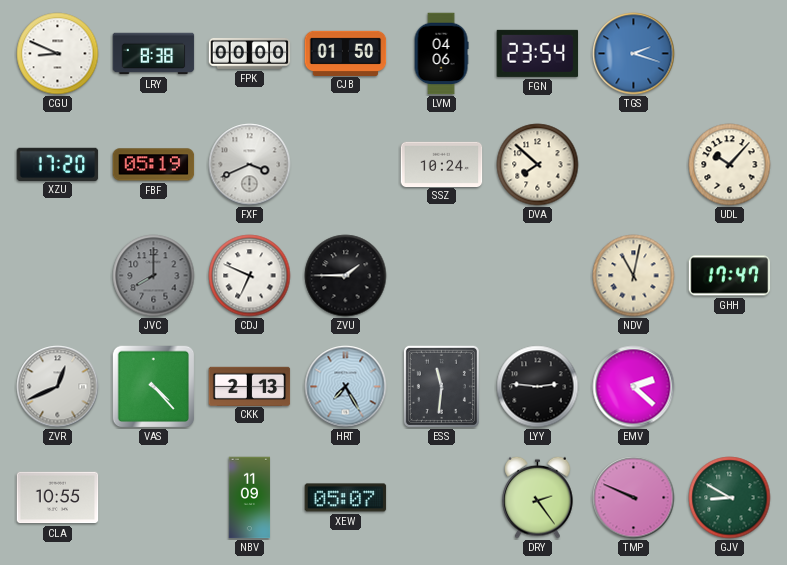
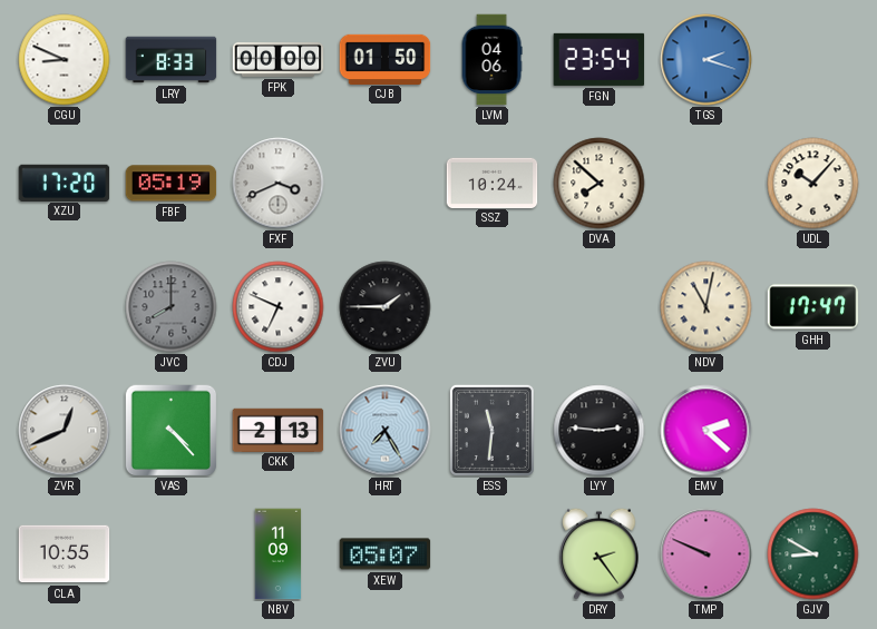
LRY: 8:38 -> 8:33 (172, 60)
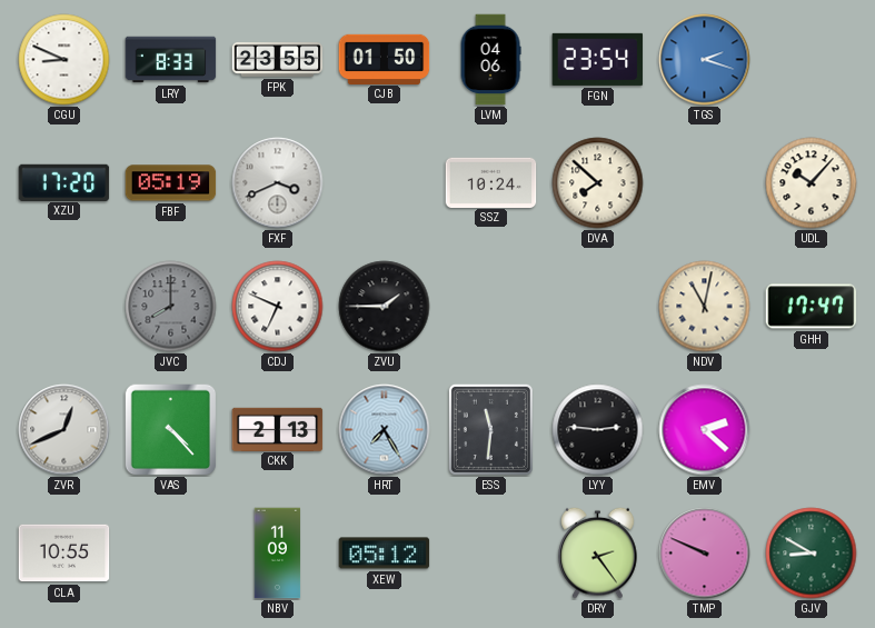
FPK: 00:00 -> 23:55 (278, 59)
XEW: 05:07 -> 05:12 (385, 554)
